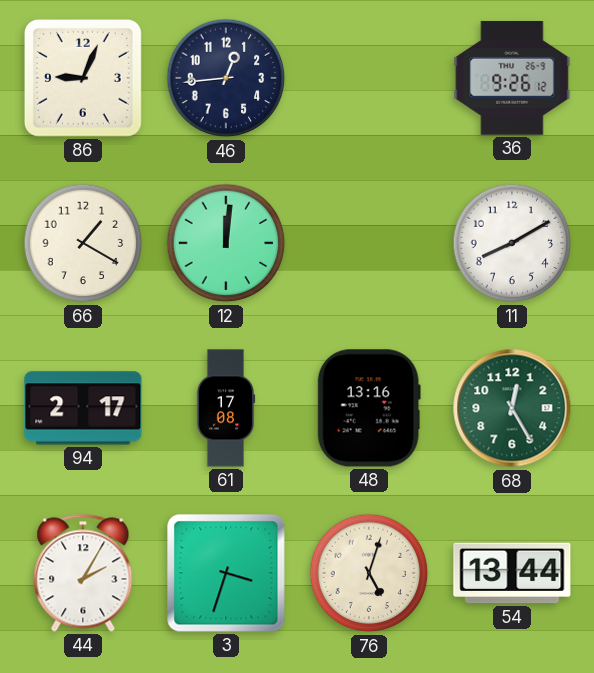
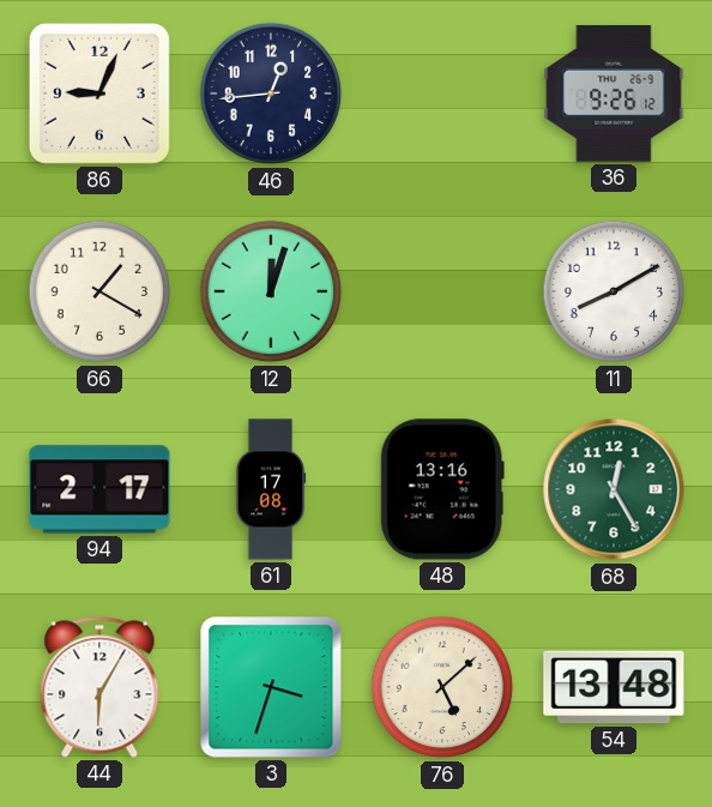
12: 12:01 -> 12:03 (271, 291)
44: 2:05 -> 6:05 (99, 687)
76: 5:03 -> 5:08 (442, 687)
54: 13:44 -> 13:48 (614, 687)
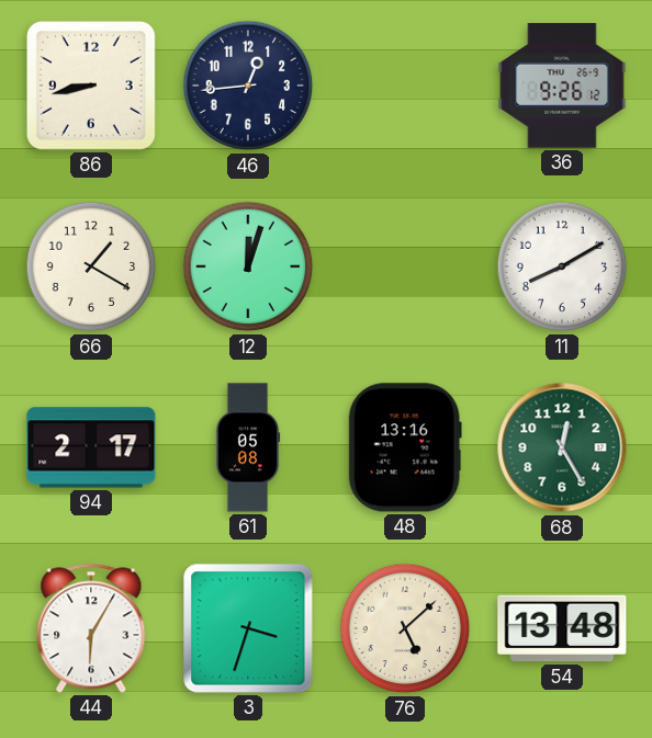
86: 9:04 -> 8:43 (91, 86)
61: 17:08 -> 05:08 (248, 447)
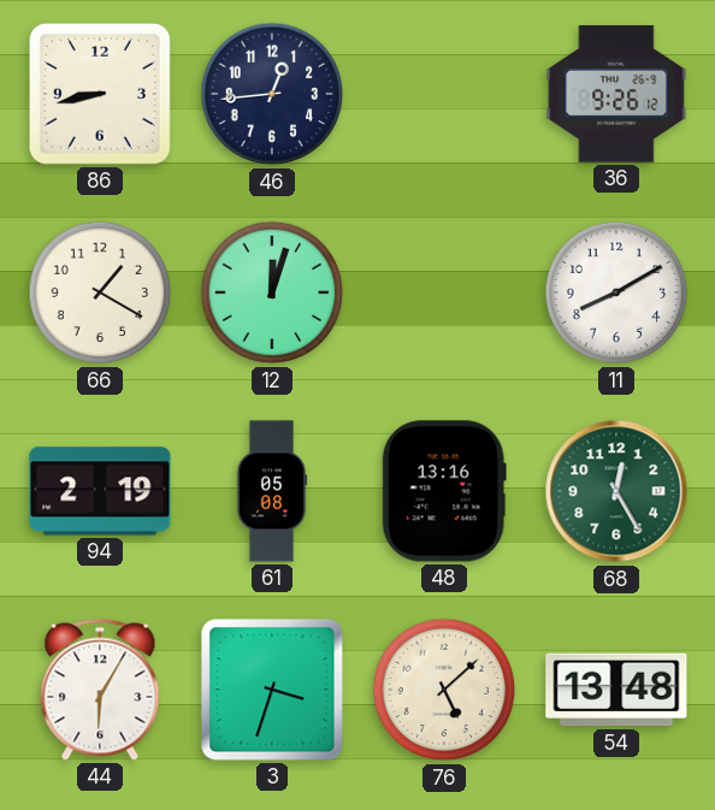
94: 2:17 -> 2:19 (100, 491)
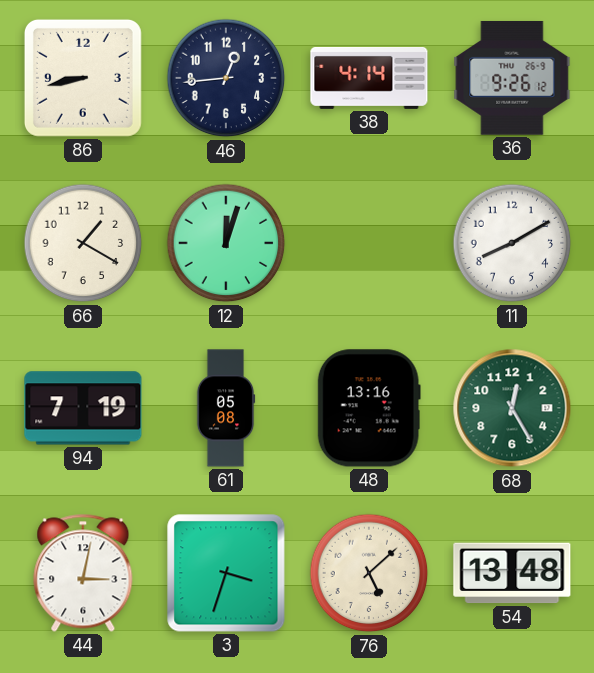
38: none -> 4:14 (369, 78)
94: 2:19 -> 7:19 (83, 408)
44: 6:05 -> 3:02 (83, 573)
